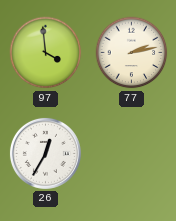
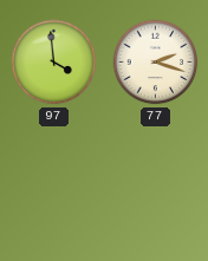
77: 2:13 -> 2:18 (156, 63)
26: 12:35 -> none (45, 153)
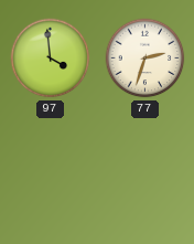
77: 2:18 -> 2:33 (145, 59)
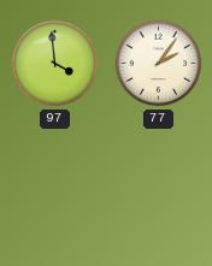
77: 2:33 -> 2:06 (159, 64)
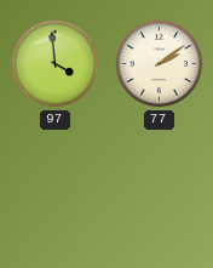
77: 2:06 -> 2:09 (160, 64)
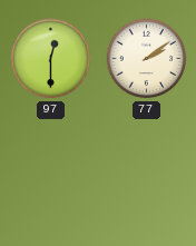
97: 3:59 -> 12:30 (51, 59)
